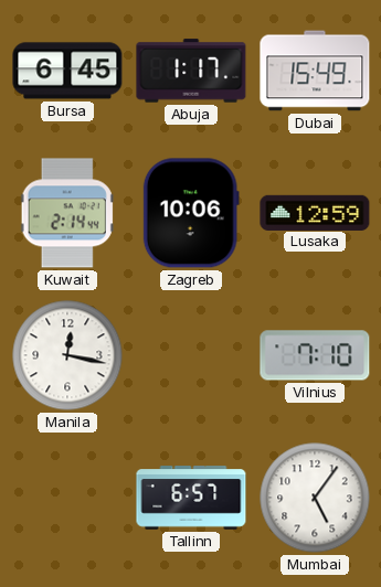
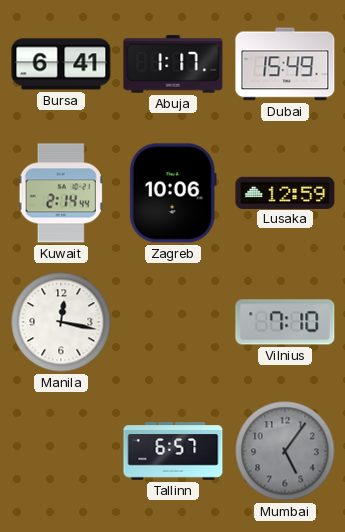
Bursa: 6:45 -> 6:41 (61, 64)
Mumbai dial: white -> grey (285, 451)
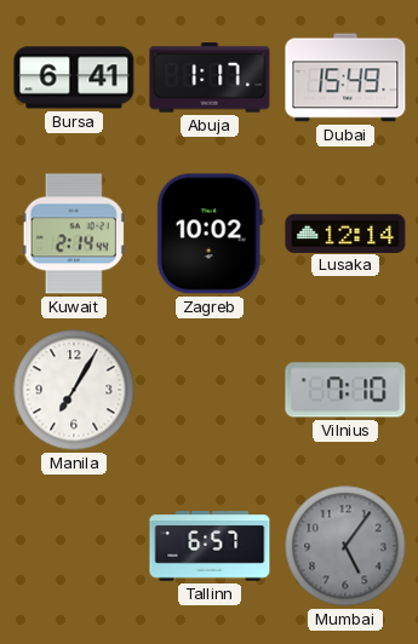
Zagreb: 10:06 -> 10:02 (210, 234)
Lusaka: 12:59 -> 12:14 (345, 232)
Manila: 12:17 -> 7:05 (74, 390)
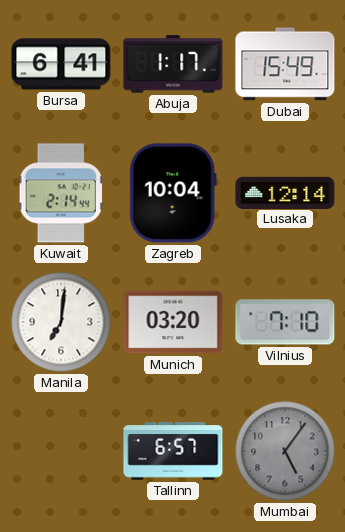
Zagreb: 10:02 -> 10:04 (173, 193)
Manila: 7:05 -> 7:01 (61, 322)
Munich: none -> 03:20 (173, 322)
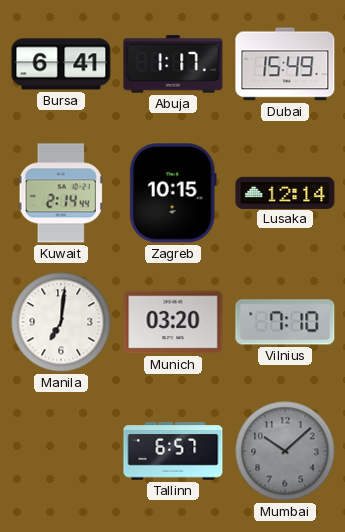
Zagreb: 10:04 -> 10:15 (173, 193)
Mumbai: 5:06 -> 10:08 (285, 451)
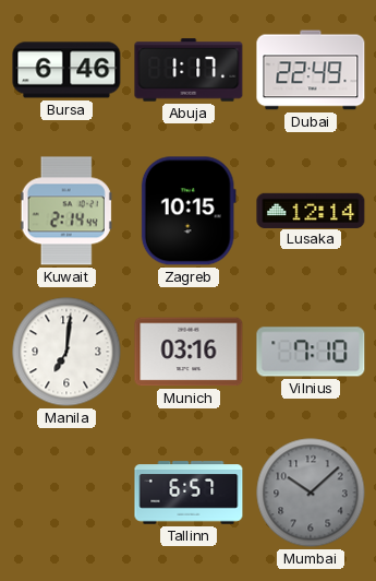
Bursa: 6:41 -> 6:46 (66, 70)
Dubai: 15:49 -> 22:49 (311, 70)
Munich: 03:20 -> 03:16 (189, 352)
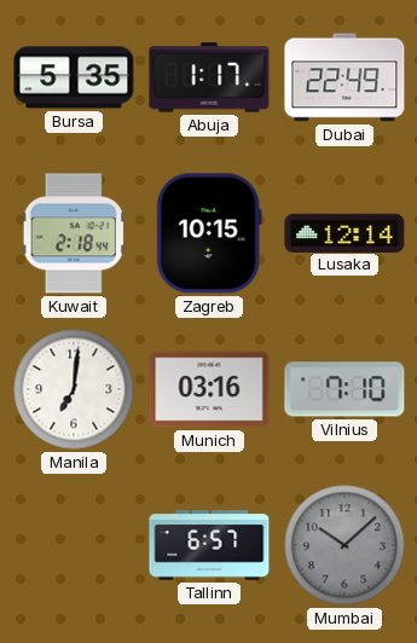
Bursa: 6:46 -> 5:35 (74, 77)
Kuwait: 2:14 -> 2:18 (74, 233)
